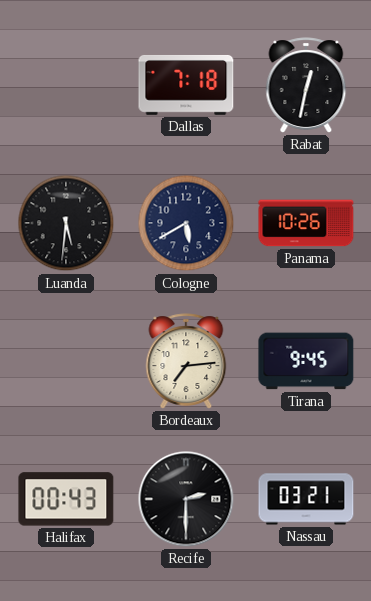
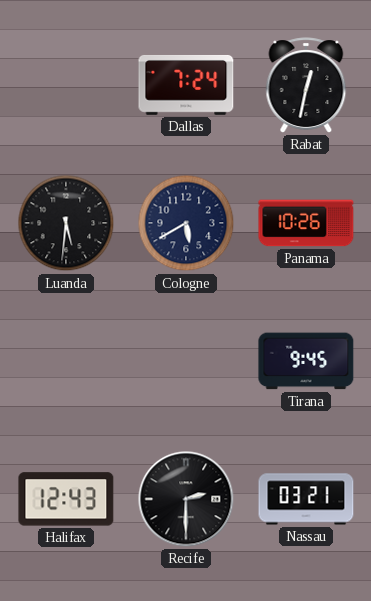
Dallas: 7:18 -> 7:24 (186, 85)
Bordeaux: 7:14 -> none (186, 361)
Halifax: 00:43 -> 12:43 (66, 499)
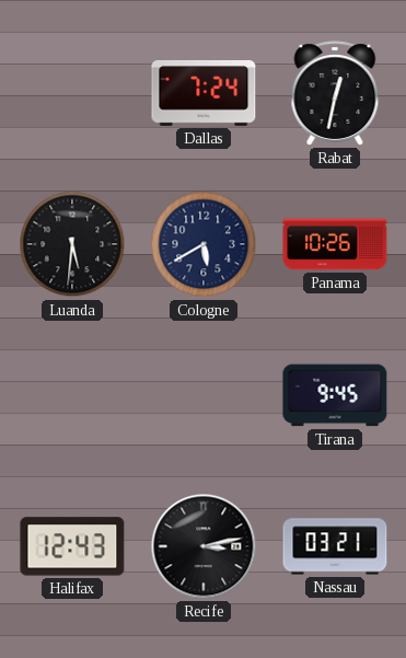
Recife: 2:30 -> 3:13 (204, 546)
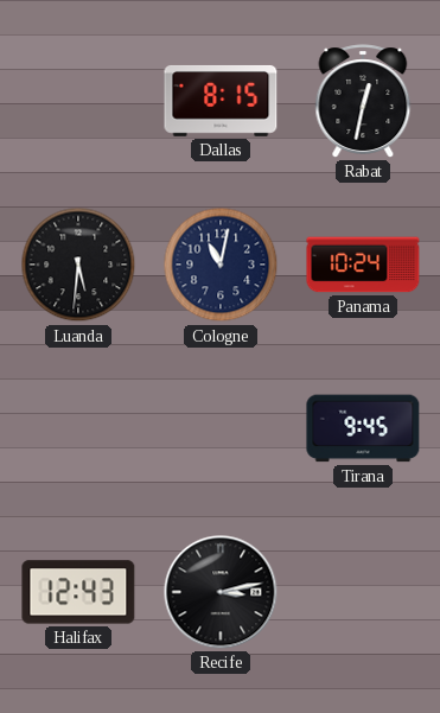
Dallas: 7:24 -> 8:15 (221, 101)
Cologne: 5:40 -> 11:02 (221, 265)
Panama: 10:26 -> 10:24 (363, 265)
Nassau: 03:21 -> none (335, 546)
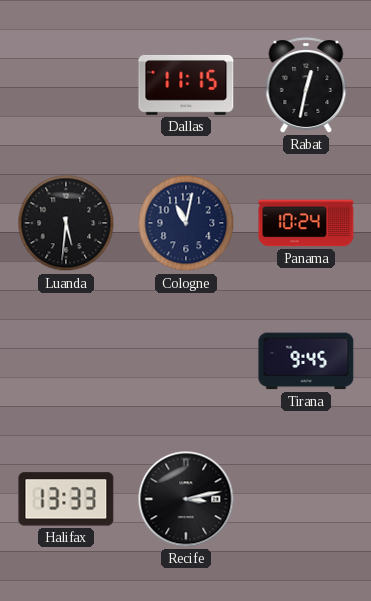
Dallas: 8:15 -> 11:15 (186, 85)
Halifax: 12:43 -> 13:33 (66, 499)
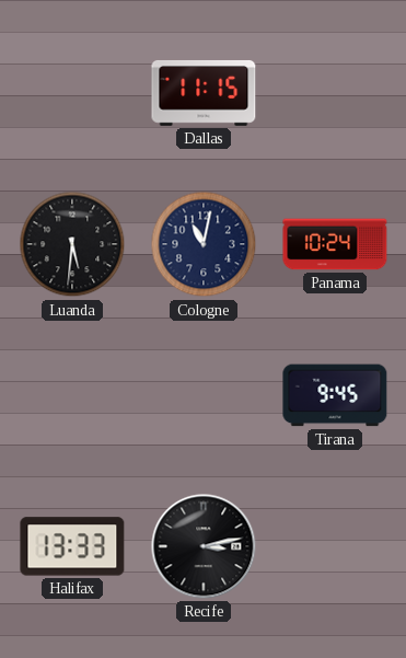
Rabat: 12:32 -> none (306, 85)
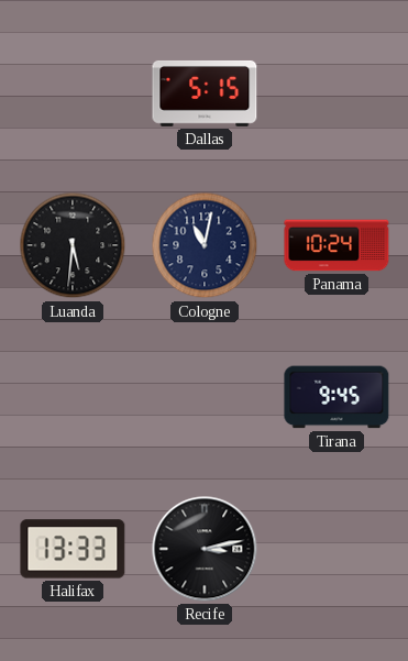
Dallas: 11:15 -> 5:15 (205, 93)
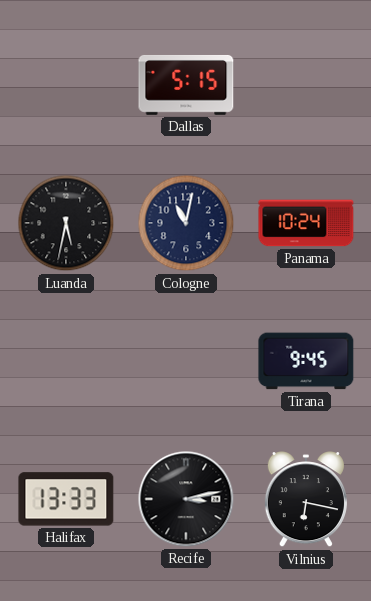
Luanda: 5:31 -> 5:32 (66, 223)
Vilnius: none -> 6:17 (306, 500)
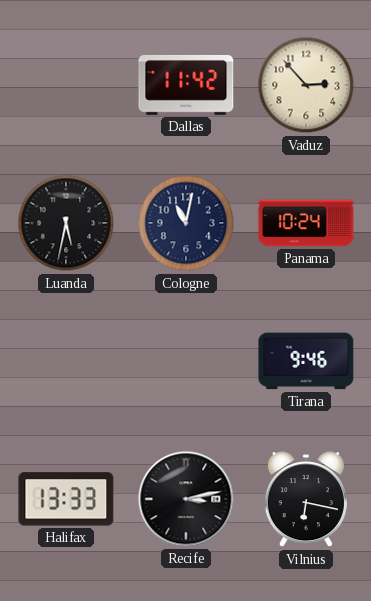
Dallas: 5:15 -> 11:42 (186, 85)
Vaduz: none -> 2:53 (306, 85)
Tirana: 9:45 -> 9:46 (306, 361)
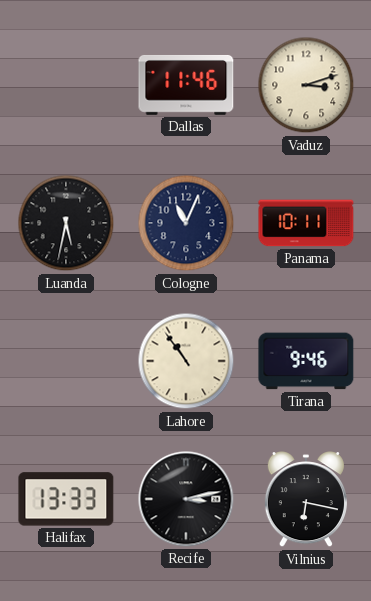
Dallas: 11:42 -> 11:46 (186, 85)
Vaduz: 2:53 -> 3:12 (306, 85)
Cologne: 11:02 -> 11:04 (186, 223)
Panama: 10:24 -> 10:11 (306, 223)
Lahore: none -> 10:54 (186, 361)
